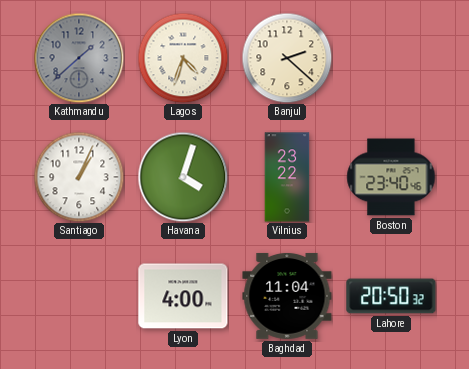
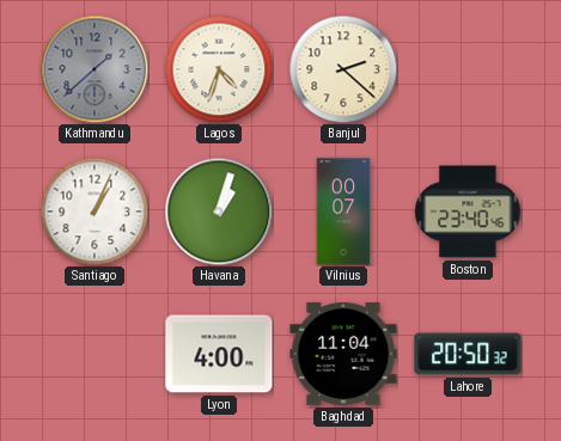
Havana: 4:03 -> 1:03 (219, 212)
Vilnius: 23:22 -> 00:07 (343, 212)
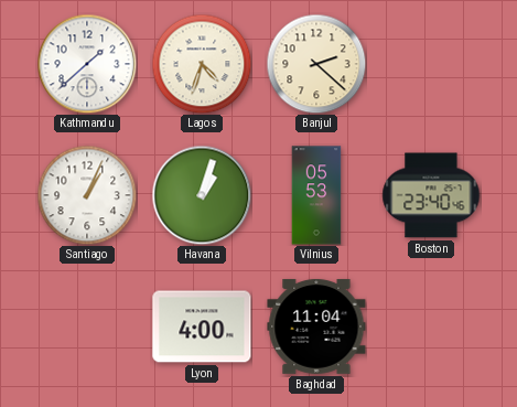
Kathmandu dial: grey -> white (87, 64)
Vilnius: 00:07 -> 05:53 (316, 195)
Lahore: 20:50 -> none (468, 354)
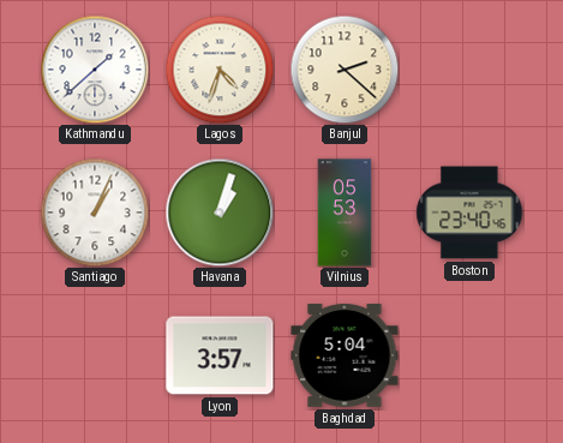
Lyon: 4:00 -> 3:57 (220, 355)
Baghdad: 11:04 -> 5:04 (345, 355)
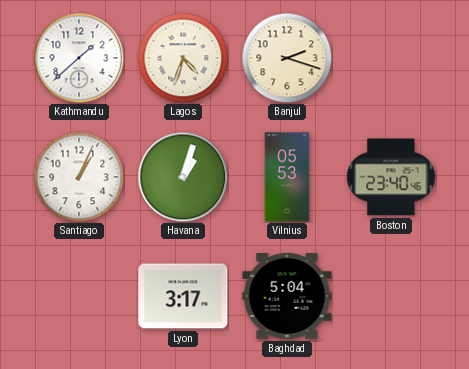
Banjul: 2:22 -> 2:18 (287, 58)
Lyon: 3:57 -> 3:17 (183, 296)
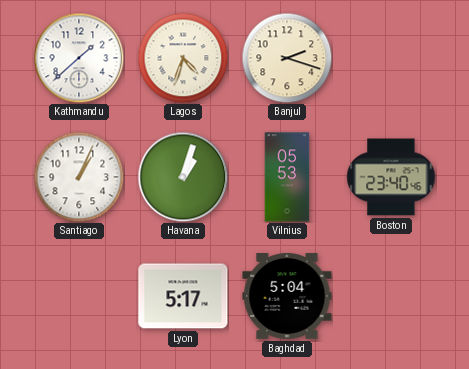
Lyon: 3:17 -> 5:17 (183, 296)
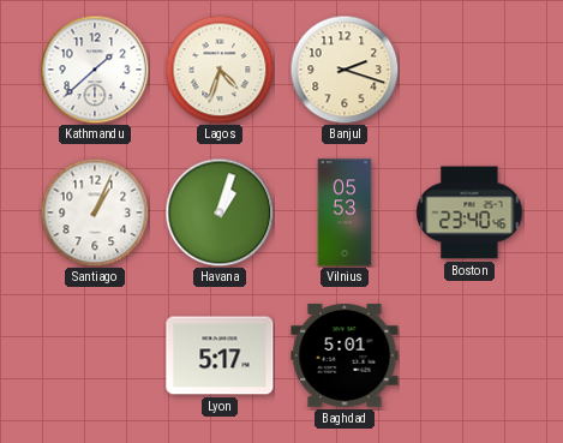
Baghdad: 5:04 -> 5:01 (345, 355)
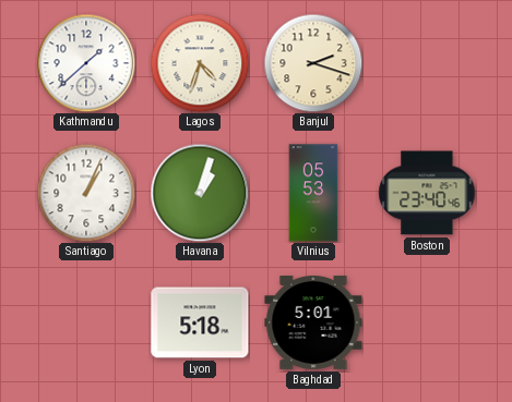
Lyon: 5:17 -> 5:18 (200, 322)
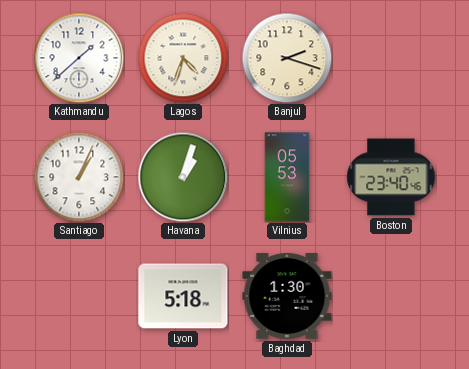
Baghdad: 5:01 -> 1:30 (287, 296)
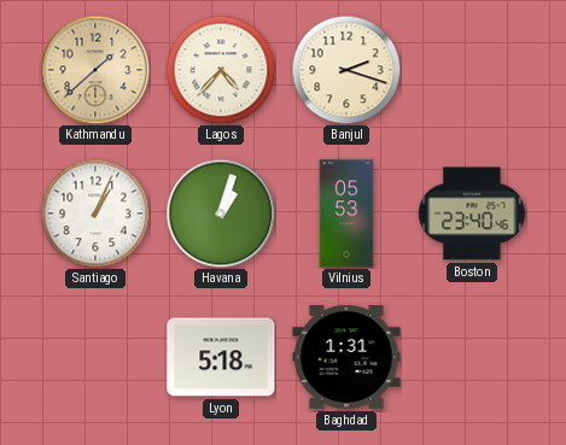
Kathmandu dial: white -> champagne (95, 70)
Lagos: 4:33 -> 4:37 (221, 70)
Baghdad: 1:30 -> 1:31 (346, 357)
